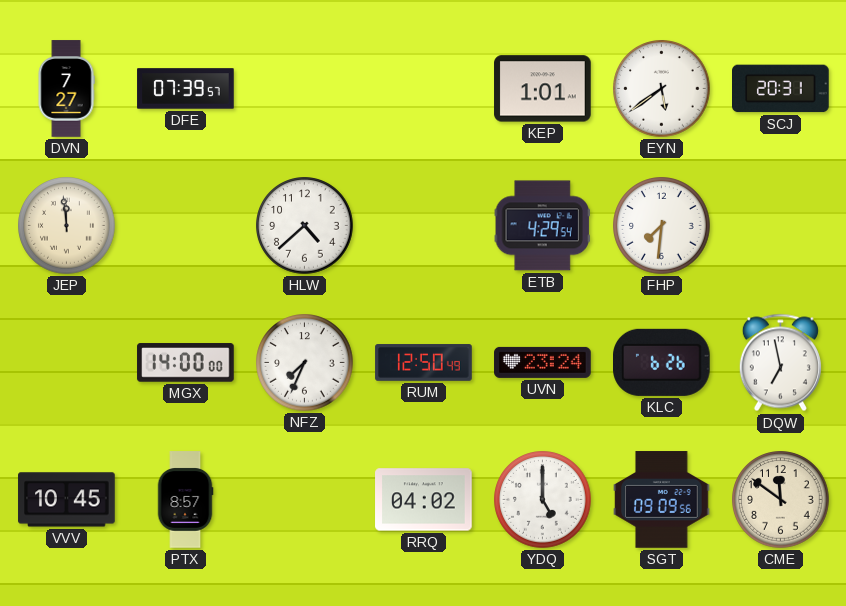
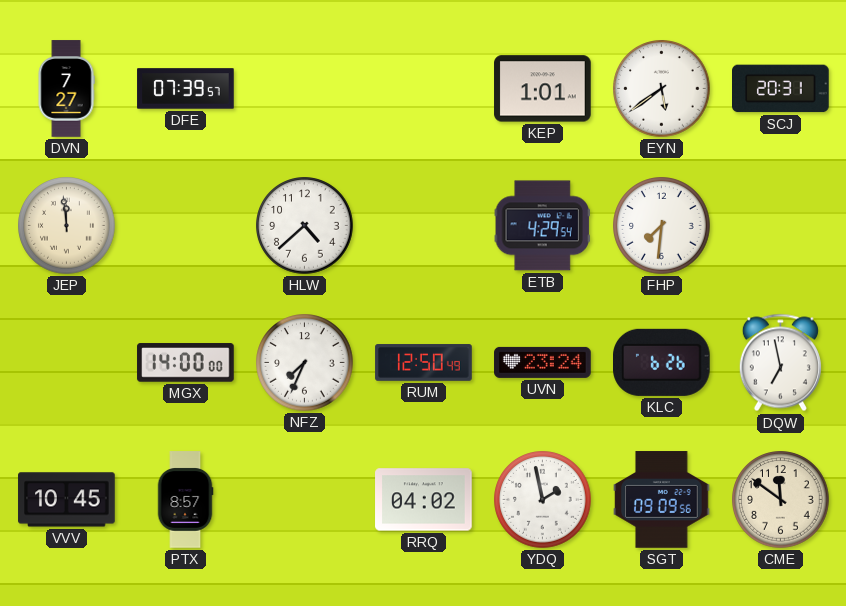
YDQ: 5:00 -> 1:58 (543, 500)
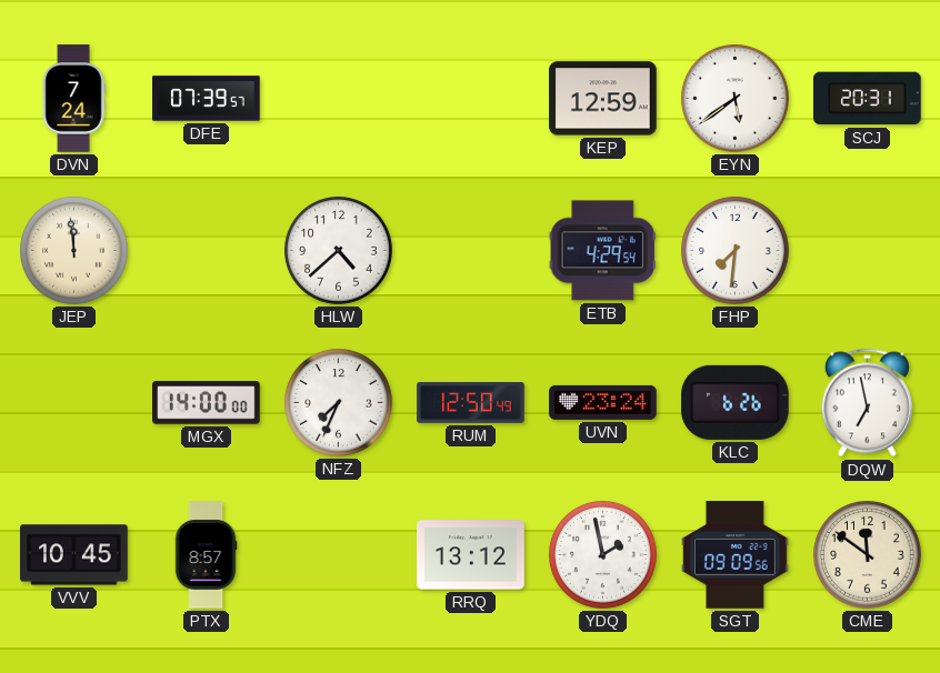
DVN: 7:27 -> 7:24 (73, 99)
KEP: 1:01 -> 12:59 (603, 99)
RRQ: 04:02 -> 13:12 (471, 555)
